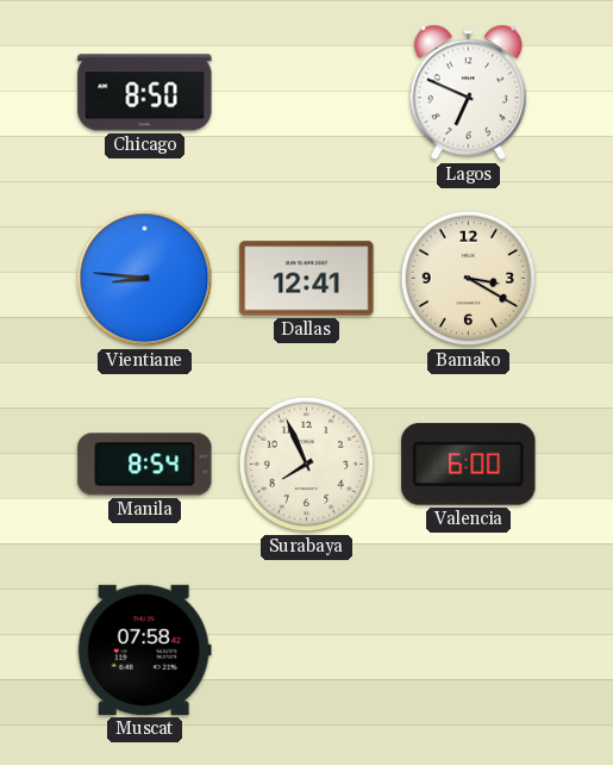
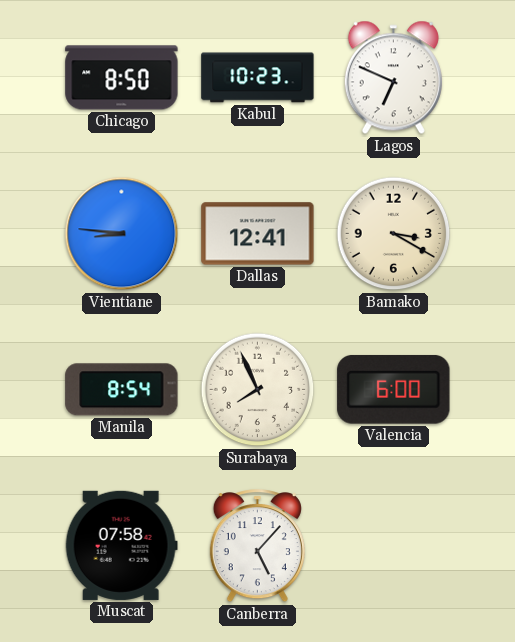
Kabul: none -> 10:23 (258, 78)
Canberra: none -> 5:07 (257, 547)
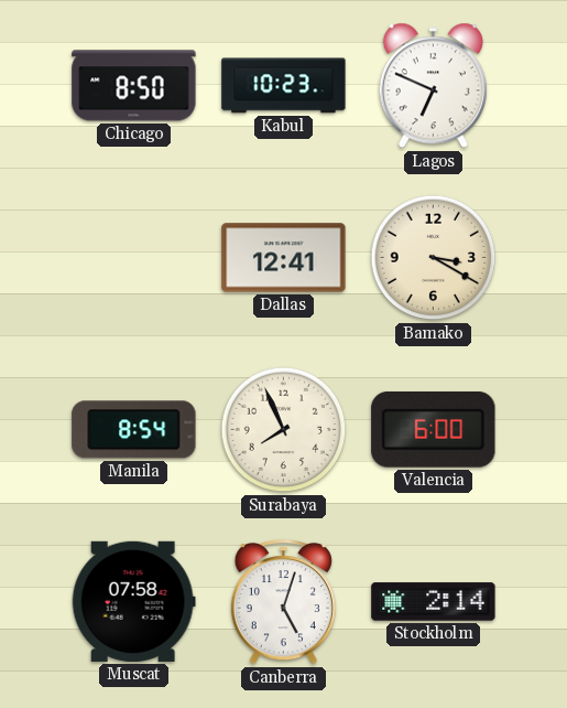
Vientiane: 8:46 -> none (122, 234)
Canberra: 5:07 -> 5:03 (283, 603)
Stockholm: none -> 2:14 (434, 602)
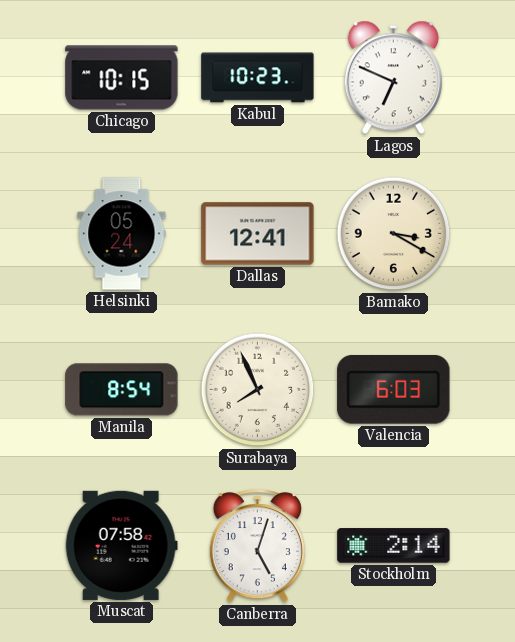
Chicago: 8:50 -> 10:15 (122, 78)
Helsinki: none -> 05:24 (122, 234)
Valencia: 6:00 -> 6:03 (394, 389)
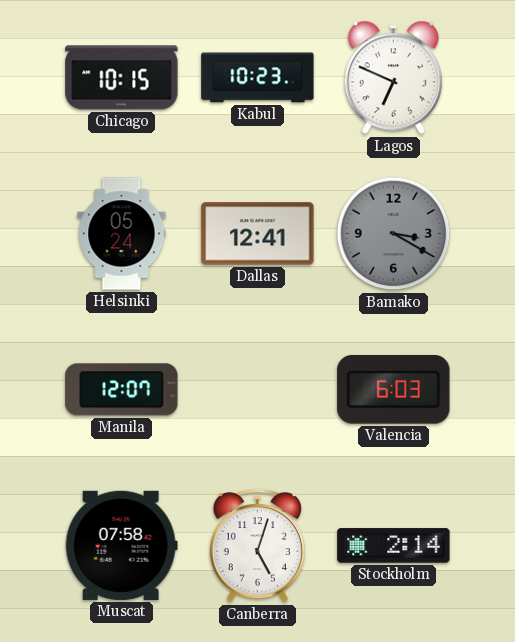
Bamako dial: cream -> grey (394, 234)
Manila: 8:54 -> 12:07 (122, 390)
Surabaya: 7:56 -> none (258, 390)
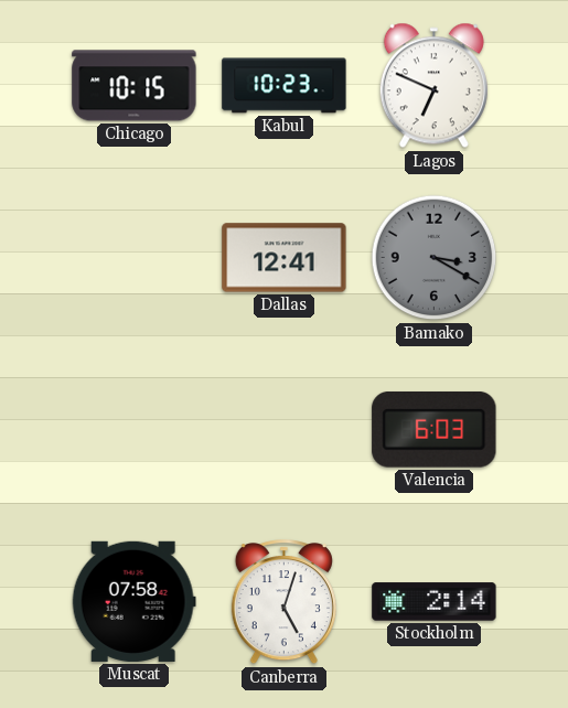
Helsinki: 05:24 -> none (122, 234)
Manila: 12:07 -> none (122, 390)
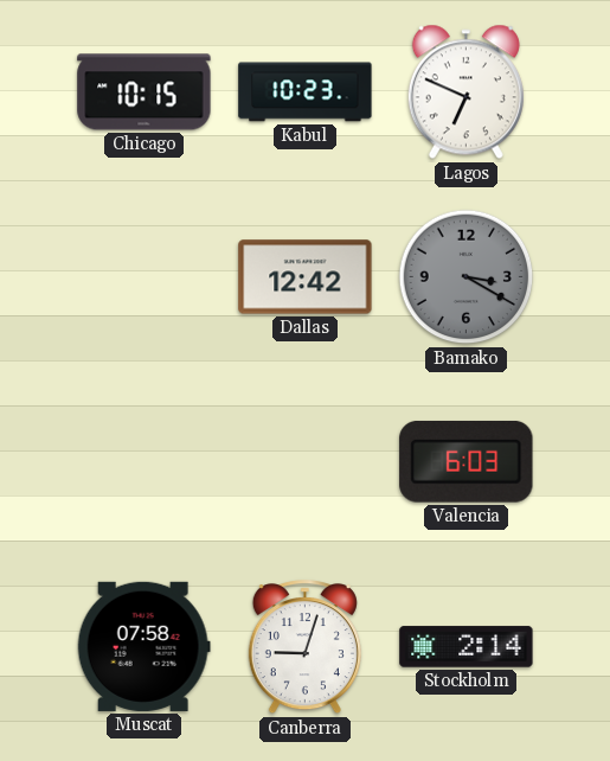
Dallas: 12:41 -> 12:42 (306, 277)
Canberra: 5:03 -> 9:03 (304, 648)
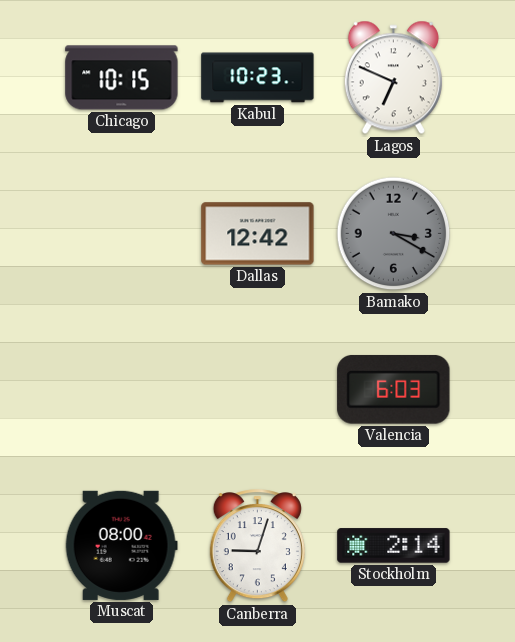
Muscat: 07:58 -> 08:00 (121, 545)
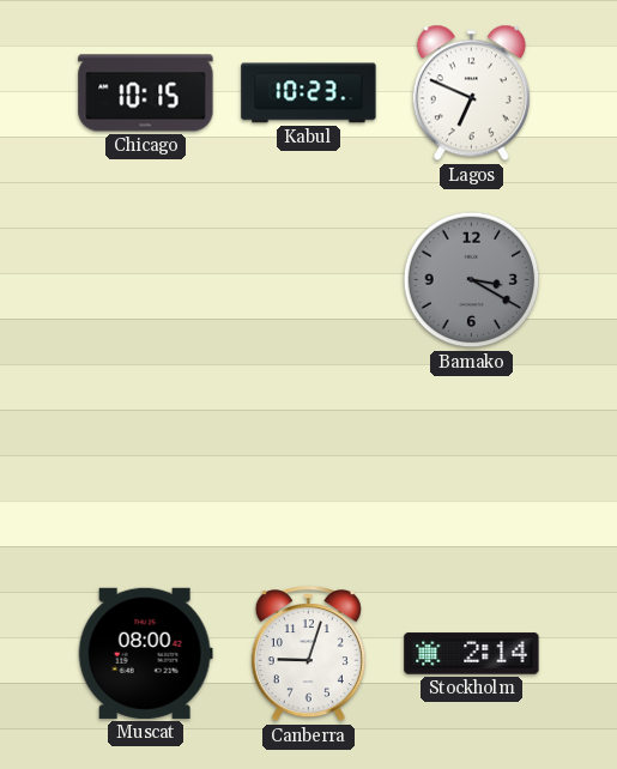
Dallas: 12:42 -> none (258, 234)
Valencia: 6:03 -> none (394, 389)
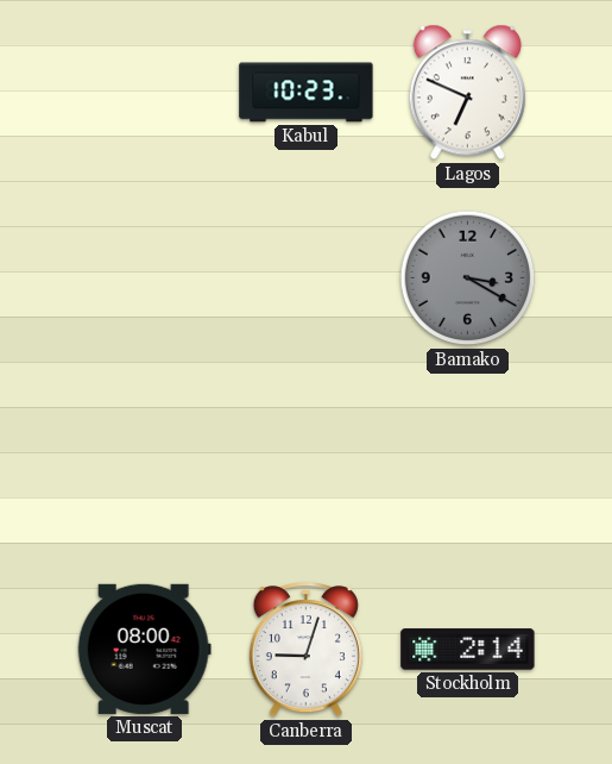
Chicago: 10:15 -> none (146, 93)
